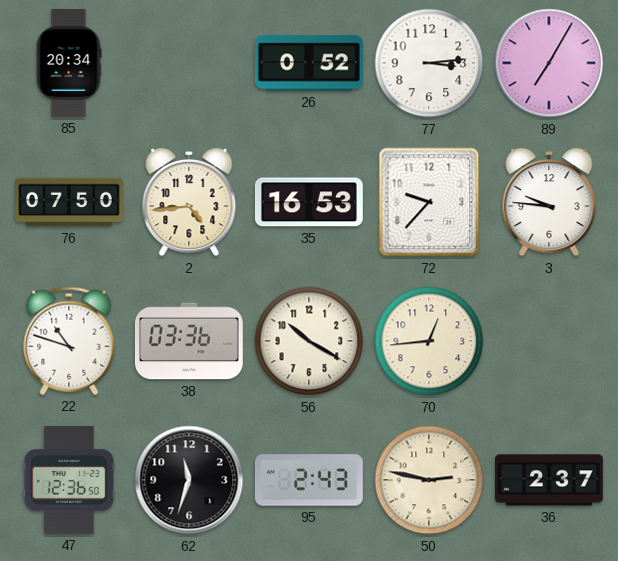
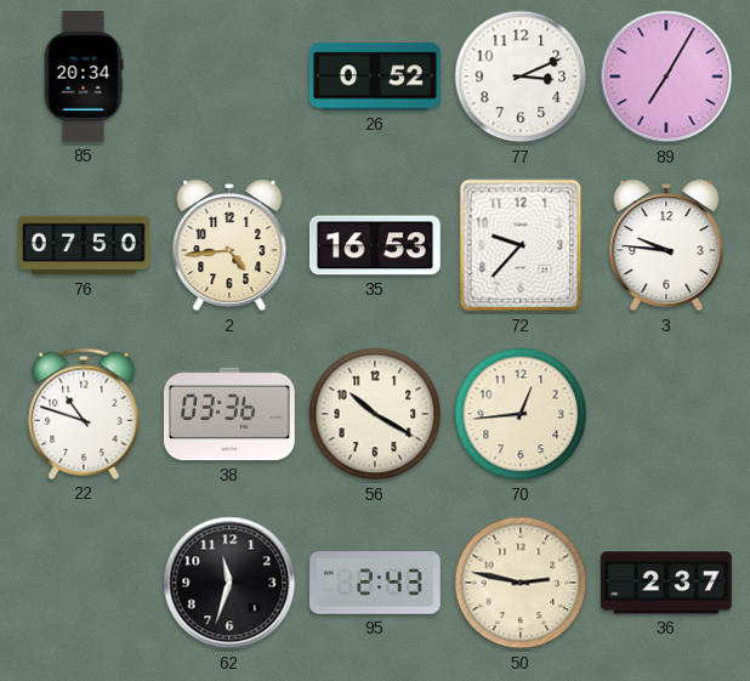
77: 3:14 -> 3:11 (521, 76)
47: 12:36 -> none (69, 480)
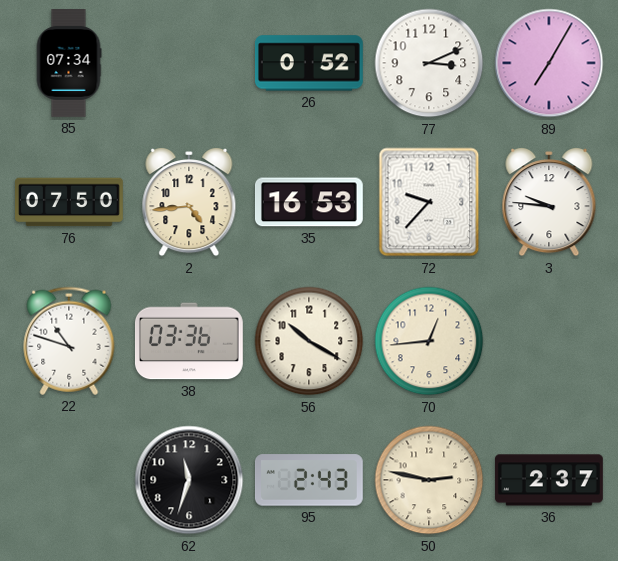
85: 20:34 -> 07:34 (69, 64)
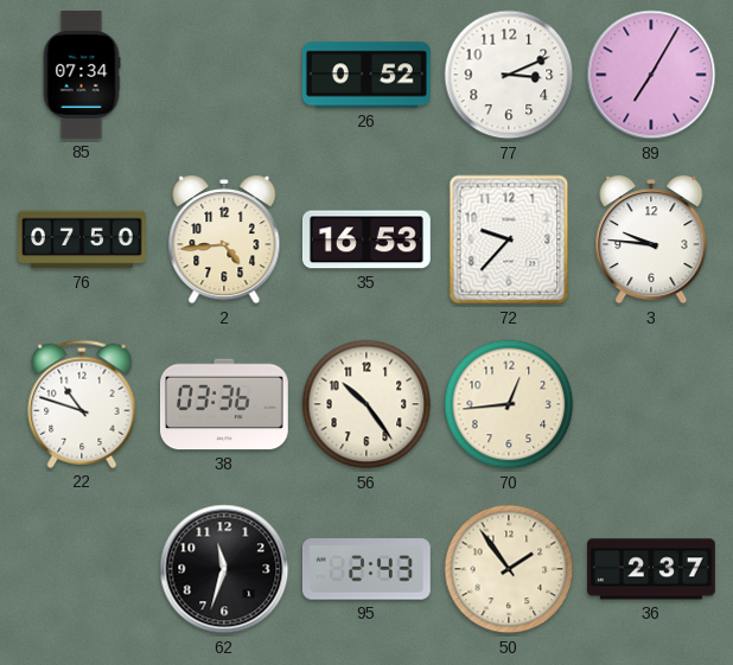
56: 10:20 -> 10:24 (366, 404)
50: 2:47 -> 1:54 (509, 569)
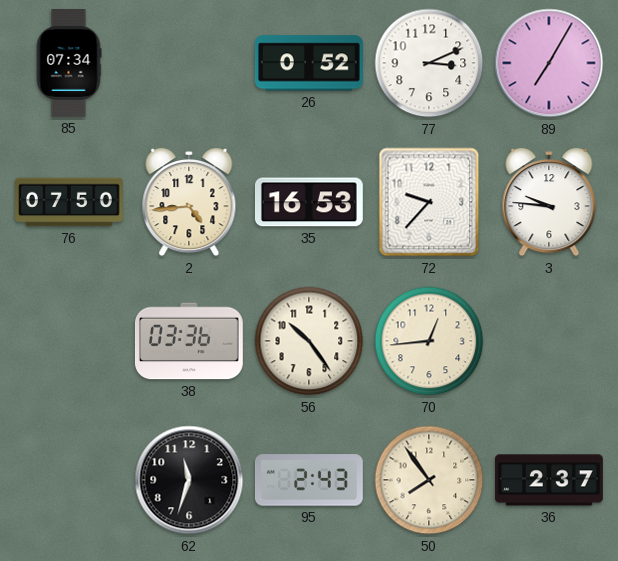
22: 10:48 -> none (82, 404)
50: 1:54 -> 7:54 (429, 480)
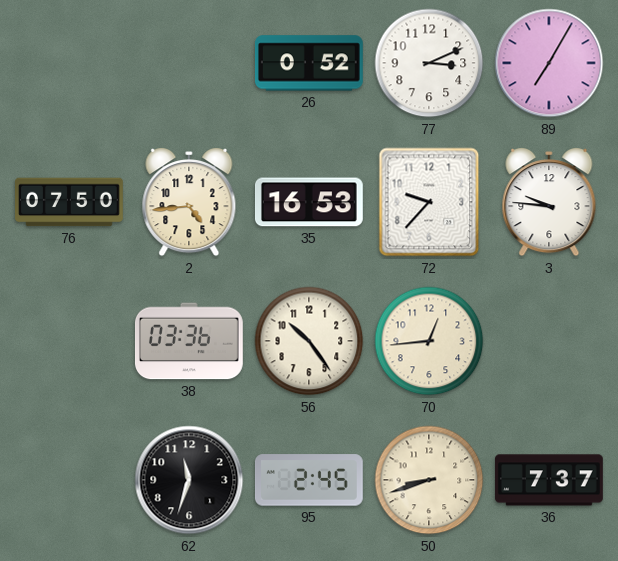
85: 07:34 -> none (69, 64)
95: 2:43 -> 2:45 (309, 480)
50: 7:54 -> 8:42 (429, 480)
36: 2:37 -> 7:37 (550, 480)
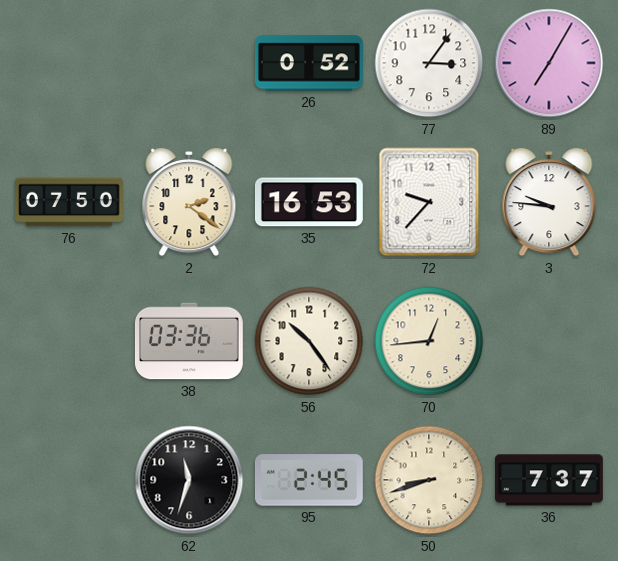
77: 3:11 -> 3:06 (429, 63)
2: 4:44 -> 2:21 (189, 202)
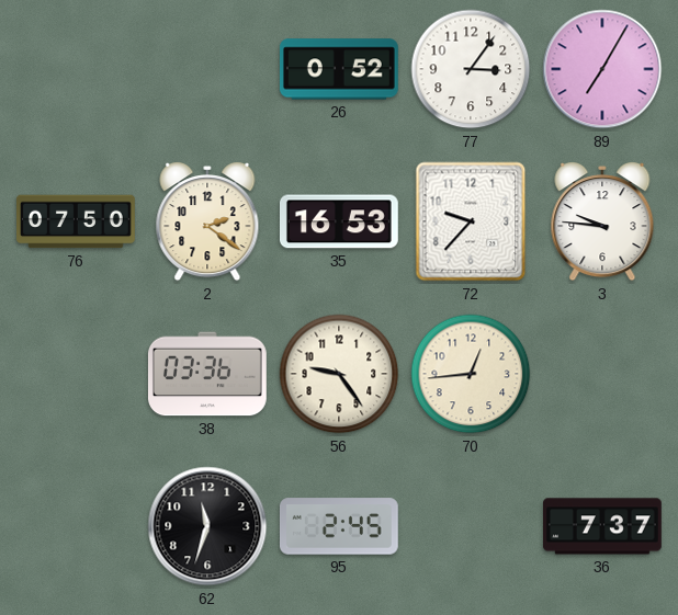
56: 10:24 -> 9:24 (339, 374)
50: 8:42 -> none (429, 480)
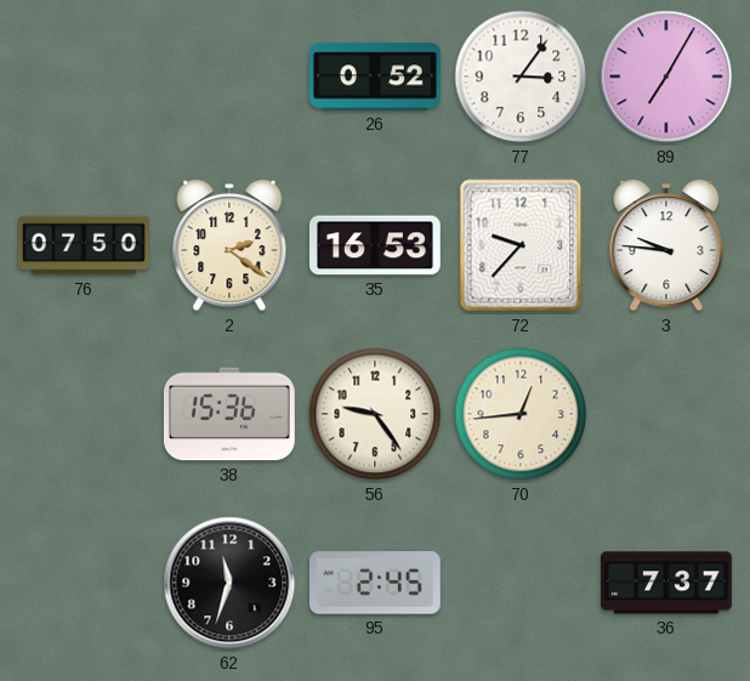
38: 03:36 -> 15:36 (229, 414)
